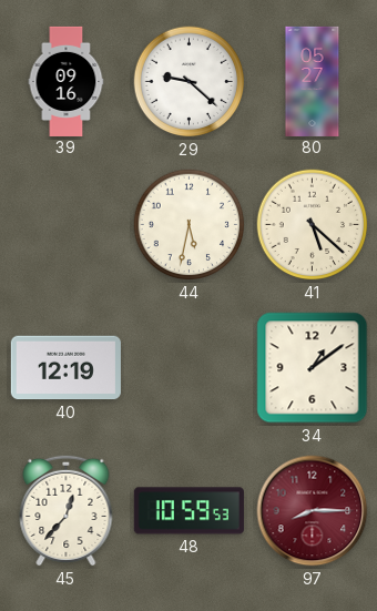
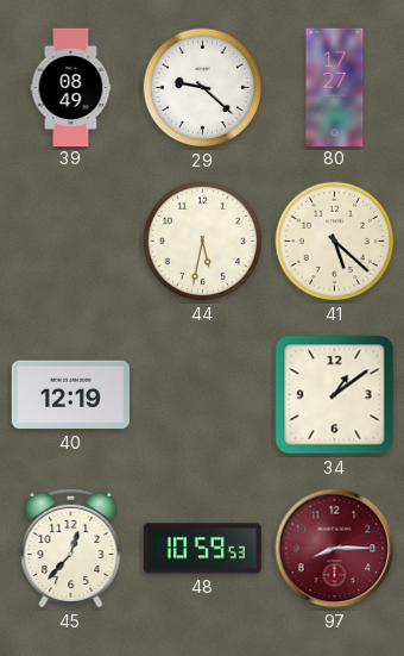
39: 09:16 -> 08:49 (71, 87)
80: 05:27 -> 17:27 (335, 87)
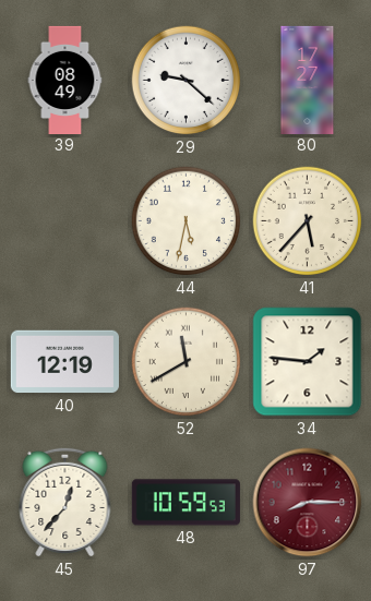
41: 5:22 -> 5:37 (308, 221)
52: none -> 11:40 (187, 362)
34: 1:09 -> 1:46 (308, 362)
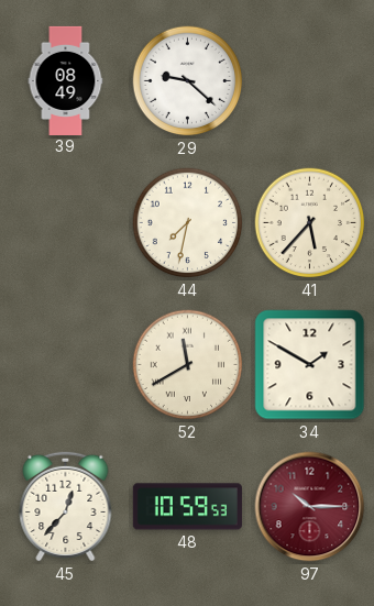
80: 17:27 -> none (308, 80)
44: 5:32 -> 7:32 (188, 223)
40: 12:19 -> none (64, 362)
34: 1:46 -> 1:50 (310, 365)
97: 8:15 -> 10:15 (310, 507)
